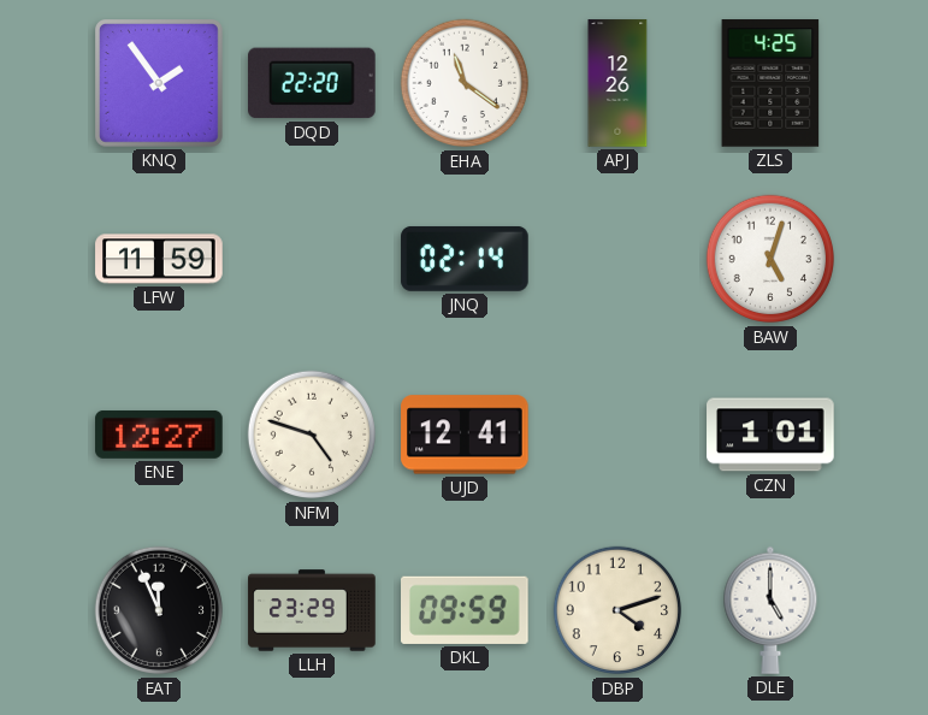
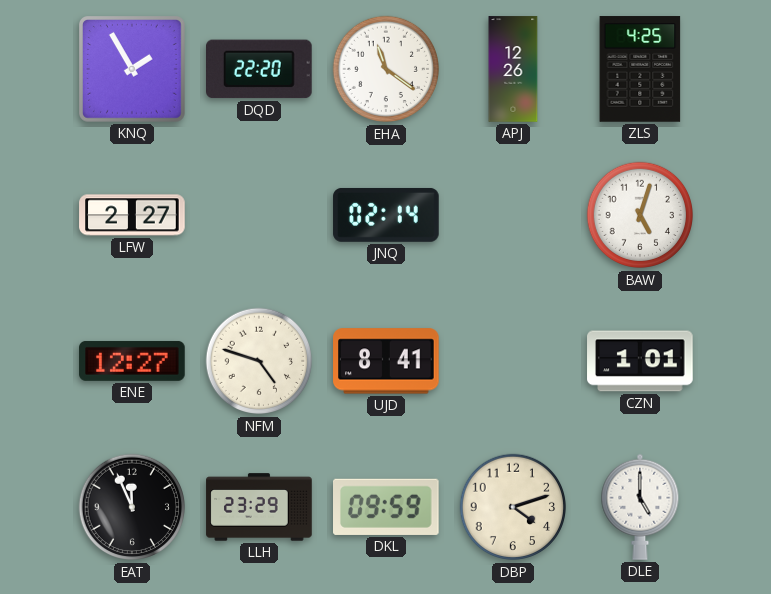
KNQ: 1:54 -> 1:55 (133, 70)
LFW: 11:59 -> 2:27 (132, 215)
UJD: 12:41 -> 8:41 (386, 361)
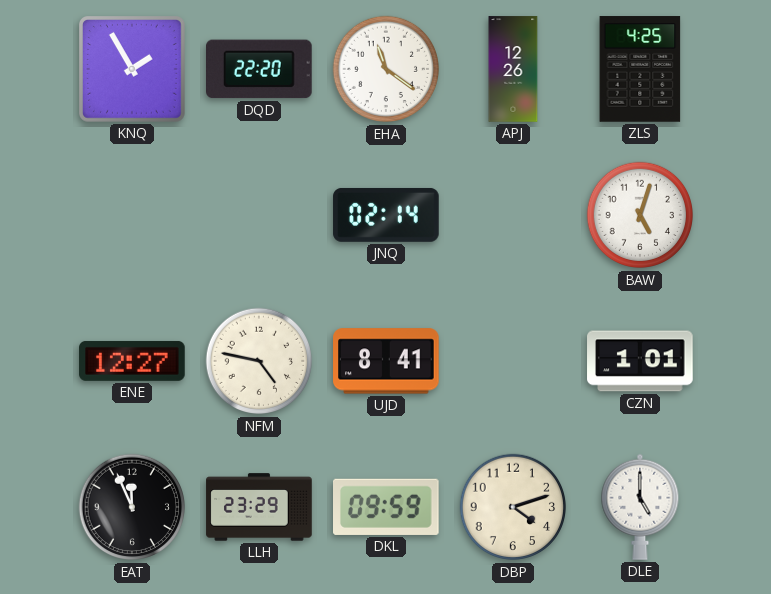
LFW: 2:27 -> none (132, 215)
NFM: 4:48 -> 4:47 (259, 361)
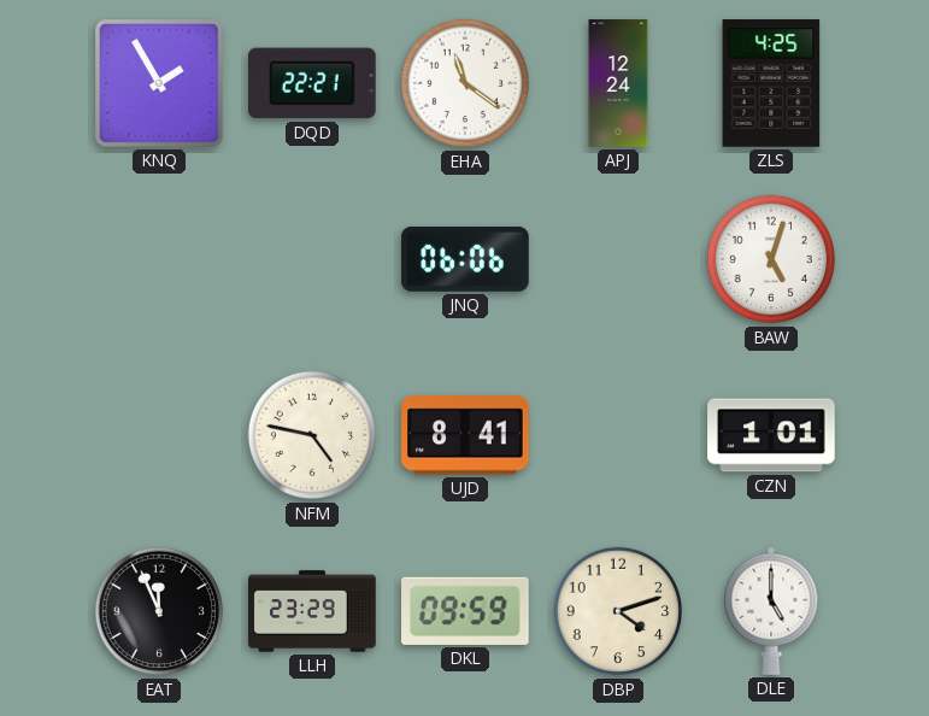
DQD: 22:20 -> 22:21 (313, 83)
APJ: 12:26 -> 12:24 (618, 83)
JNQ: 02:14 -> 06:06 (465, 259)
ENE: 12:27 -> none (132, 361)
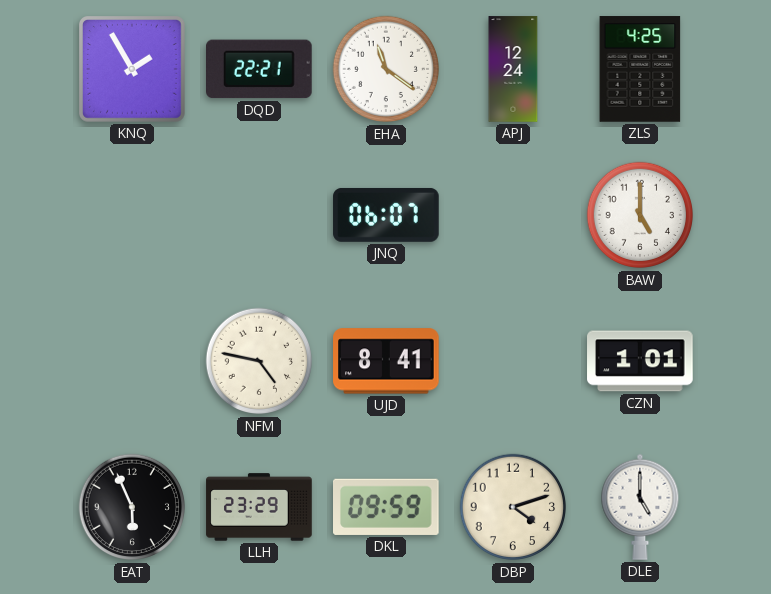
JNQ: 06:06 -> 06:07 (386, 215)
BAW: 5:03 -> 5:00 (640, 215)
EAT: 11:56 -> 5:56 (132, 507)
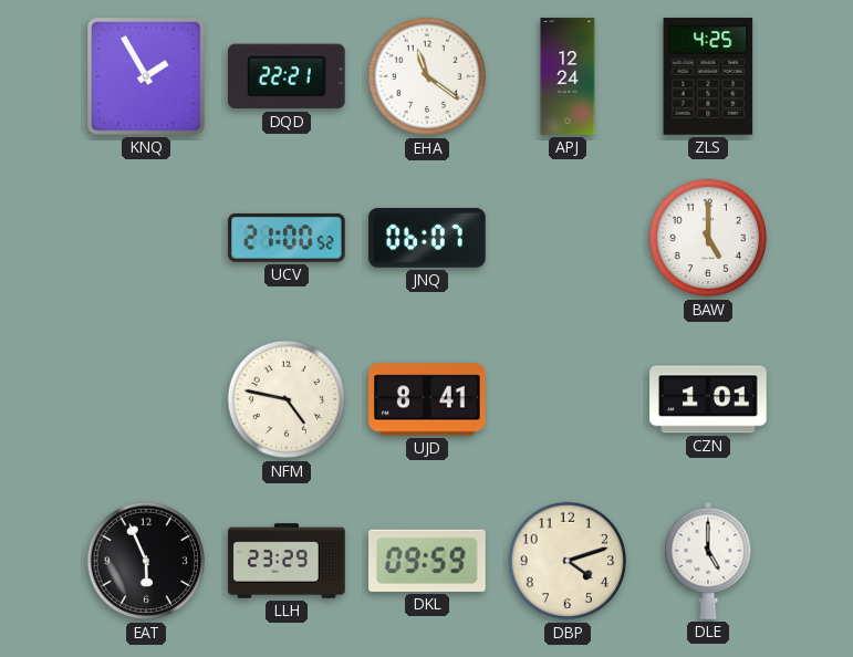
UCV: none -> 21:00 (287, 238)
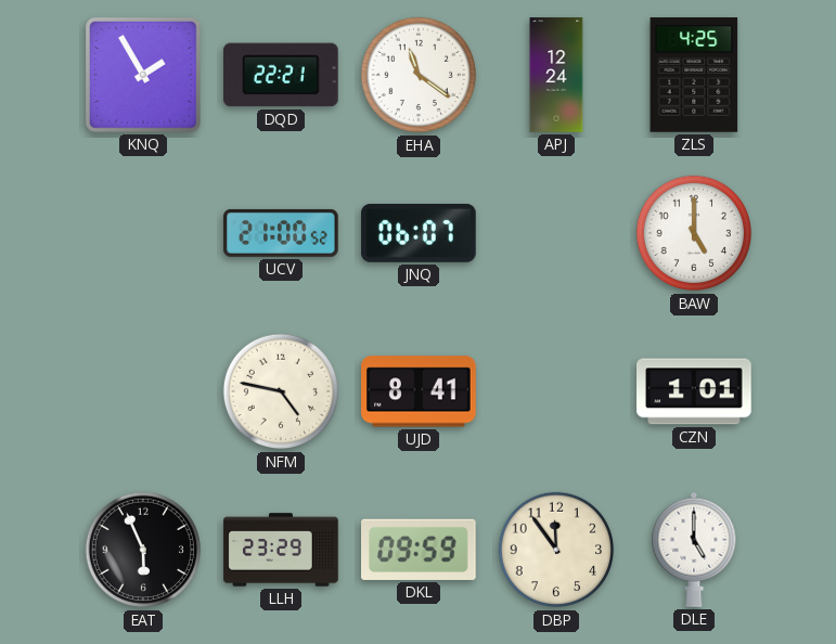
DBP: 4:12 -> 11:54 (556, 550)
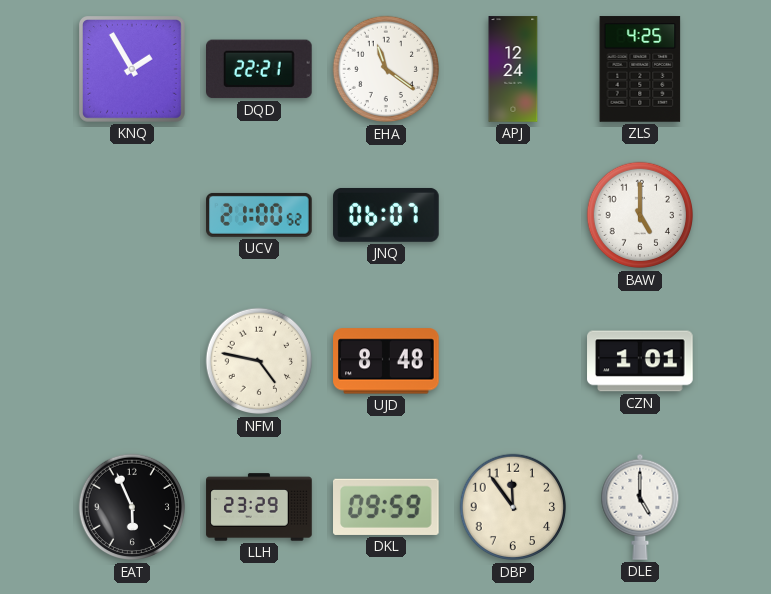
UJD: 8:41 -> 8:48 (386, 361)
